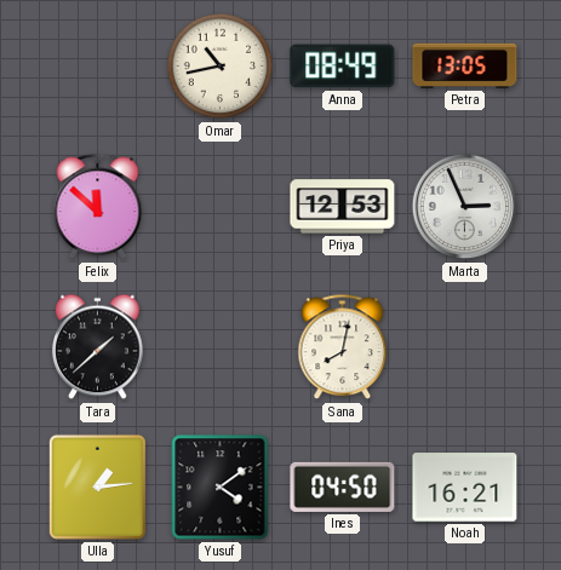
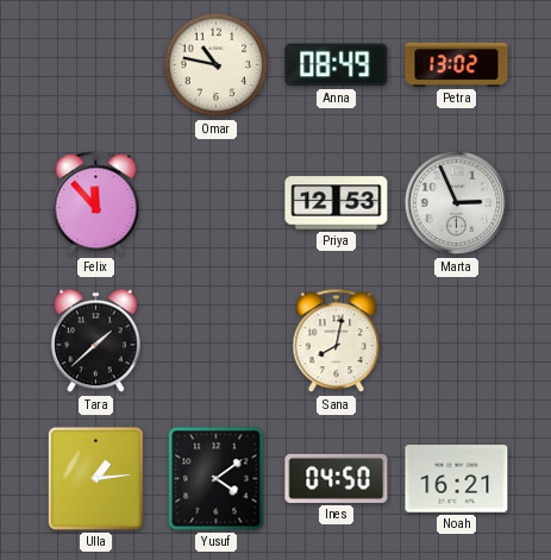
Omar: 10:43 -> 10:47 (217, 65)
Petra: 13:05 -> 13:02 (457, 64)
Felix: 11:52 -> 11:53 (96, 203)
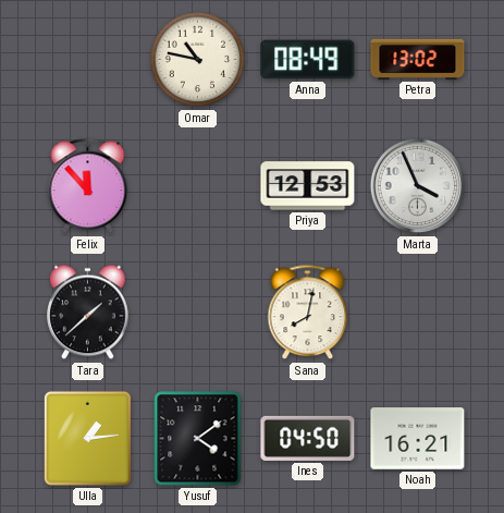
Marta: 2:56 -> 3:56 (418, 186)
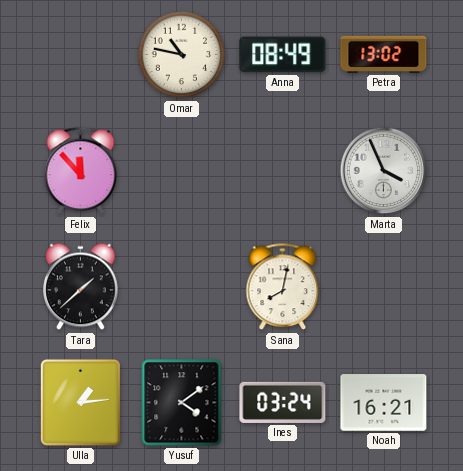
Priya: 12:53 -> none (308, 186)
Ines: 04:50 -> 03:24 (283, 402)
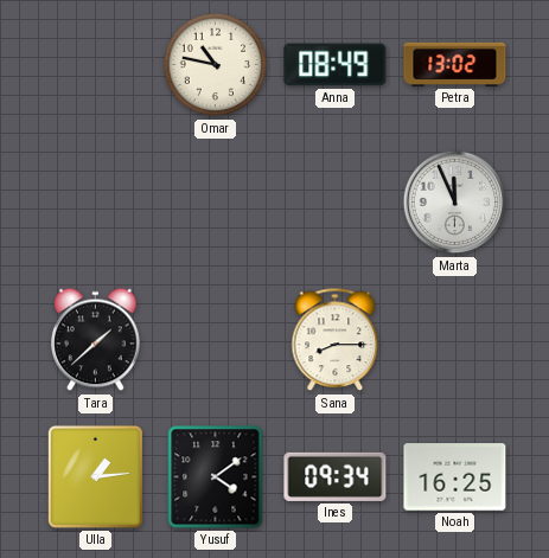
Felix: 11:53 -> none (81, 171)
Marta: 3:56 -> 11:56 (455, 203)
Sana: 8:02 -> 8:15 (336, 340)
Ines: 03:24 -> 09:34 (336, 476)
Noah: 16:21 -> 16:25 (455, 477)
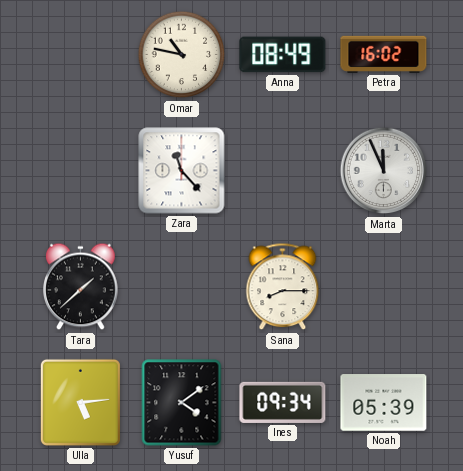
Petra: 13:02 -> 16:02 (384, 54)
Zara: none -> 11:23 (182, 171)
Ulla: 1:14 -> 5:14 (80, 402)
Noah: 16:25 -> 05:39 (384, 403)
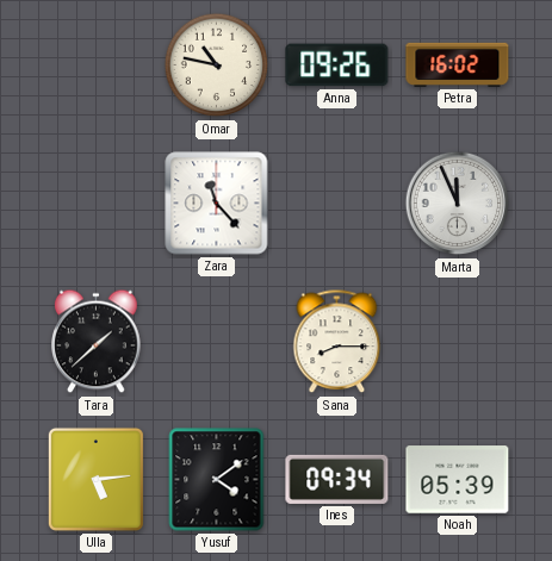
Anna: 08:49 -> 09:26 (337, 66)
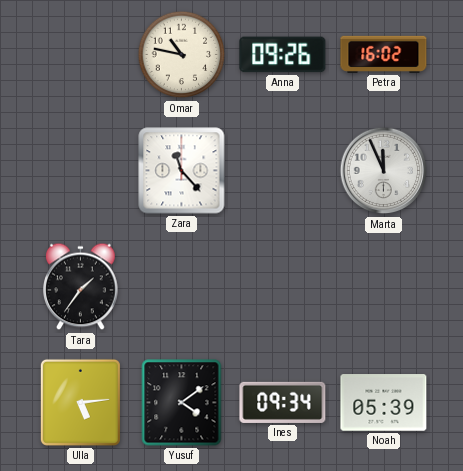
Tara: 1:38 -> 1:36 (81, 287)
Sana: 8:15 -> none (337, 342)
